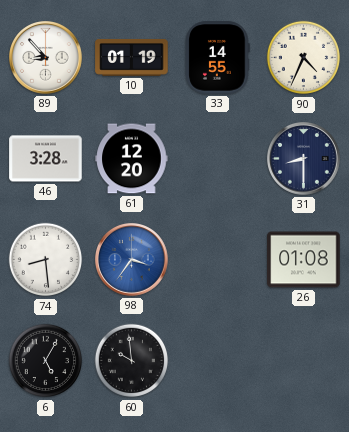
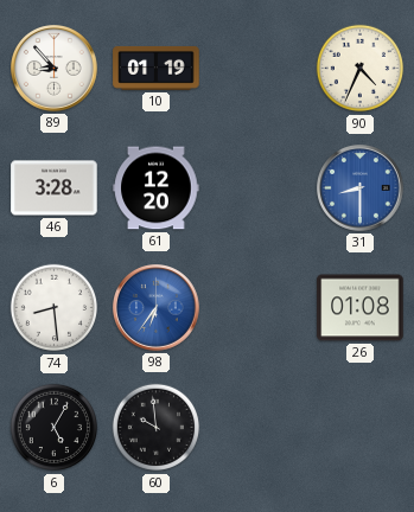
33: 14:55 -> none (218, 58)
31 dial: navy -> blue (361, 188)
98: 3:36 -> 6:36 (157, 308)
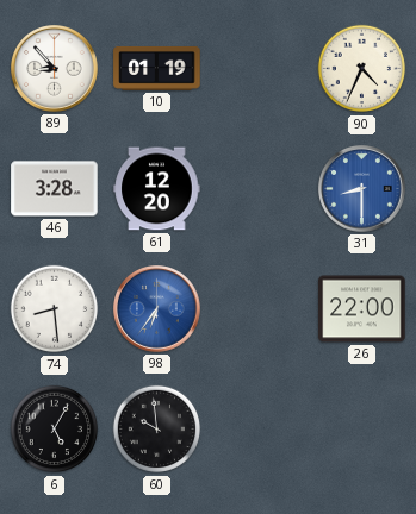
26: 01:08 -> 22:00 (362, 309)
